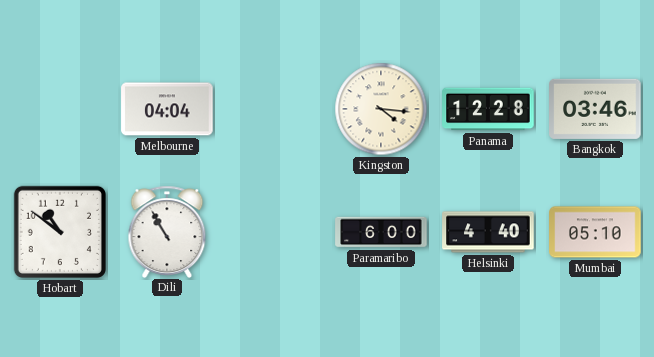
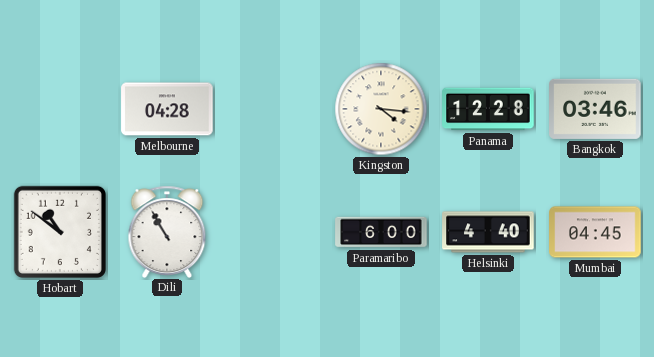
Melbourne: 04:04 -> 04:28 (167, 109)
Mumbai: 05:10 -> 04:45 (595, 232)
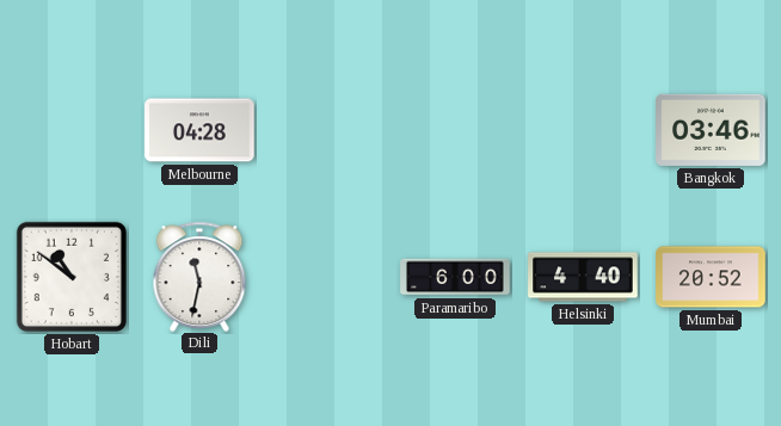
Kingston: 4:16 -> none (381, 109)
Panama: 12:28 -> none (488, 109)
Dili: 10:55 -> 11:32 (199, 276)
Mumbai: 04:45 -> 20:52 (711, 277)
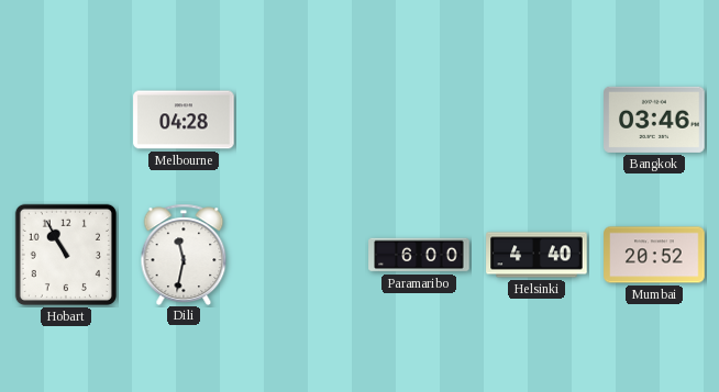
Hobart: 10:51 -> 10:55 (66, 255)
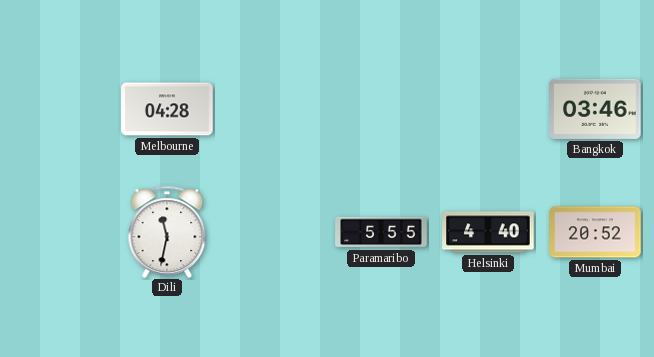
Hobart: 10:55 -> none (66, 255)
Paramaribo: 6:00 -> 5:55 (381, 232)
